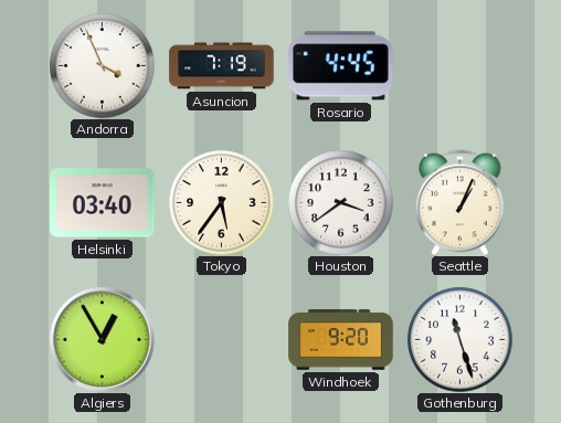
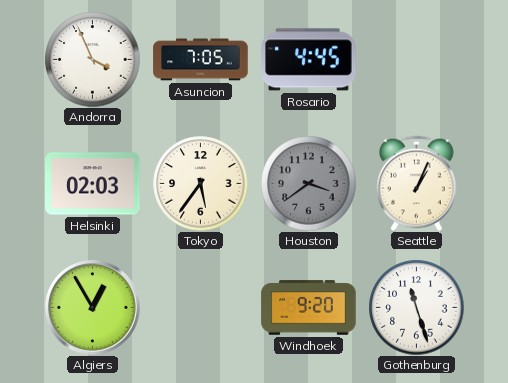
Asuncion: 7:19 -> 7:05 (201, 60)
Helsinki: 03:40 -> 02:03 (93, 184)
Houston dial: white -> grey (308, 183)
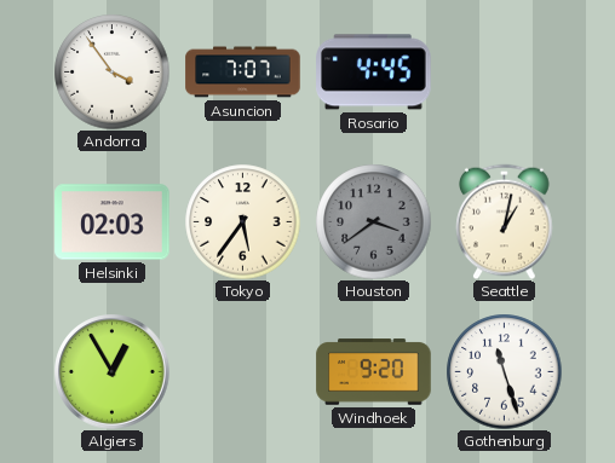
Andorra: 3:56 -> 3:54 (111, 71)
Asuncion: 7:05 -> 7:07 (243, 73)
Seattle: 1:04 -> 1:02 (505, 221)
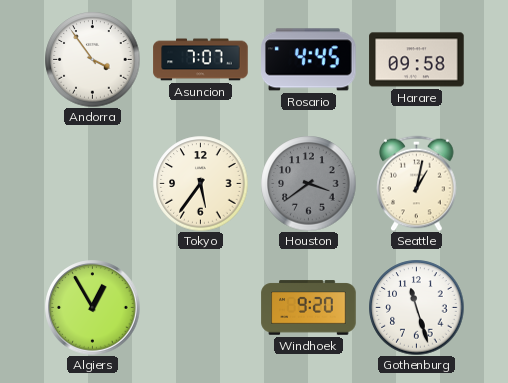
Harare: none -> 09:58 (417, 60)
Helsinki: 02:03 -> none (113, 222)
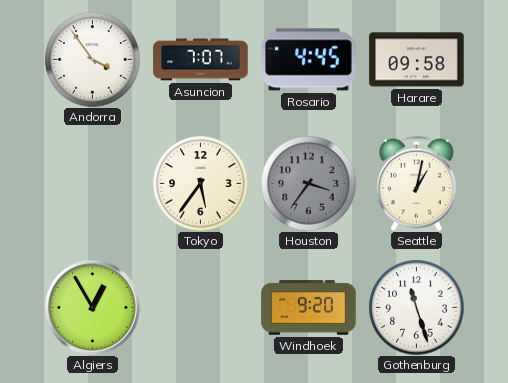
Houston: 3:39 -> 3:36 (308, 183)
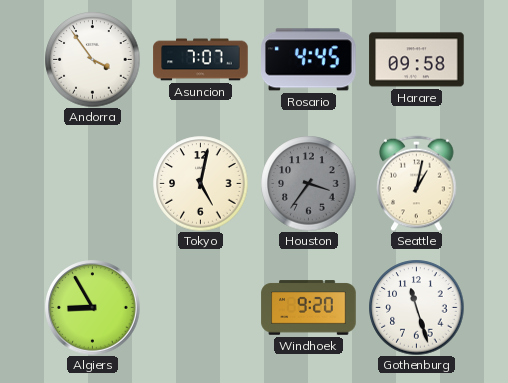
Tokyo: 5:36 -> 5:02 (200, 183)
Algiers: 12:55 -> 8:55 (93, 308)
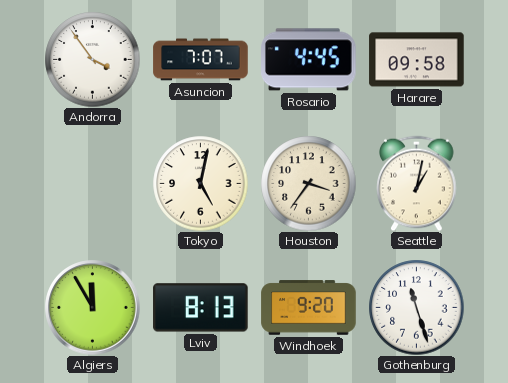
Houston dial: grey -> cream (308, 183)
Algiers: 8:55 -> 11:55 (93, 308)
Lviv: none -> 8:13 (201, 308)
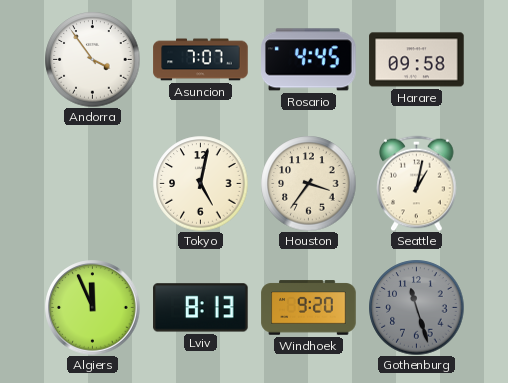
Algiers: 11:55 -> 11:56 (93, 308)
Gothenburg dial: white -> grey (416, 307)
